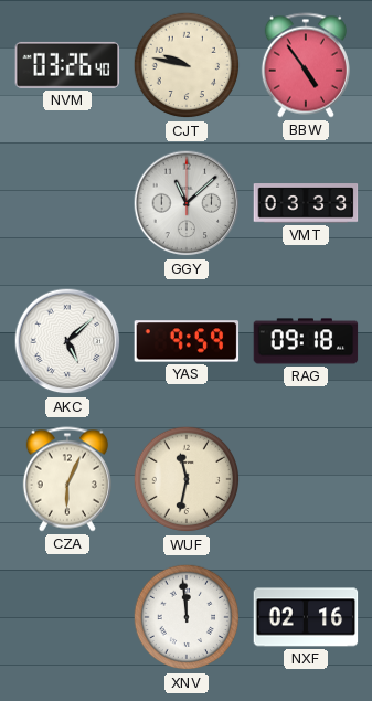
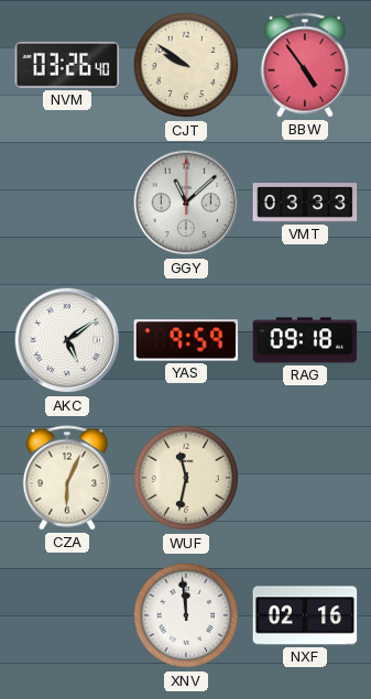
CJT: 9:47 -> 9:51 (186, 65)
AKC: 5:08 -> 5:09 (67, 340)
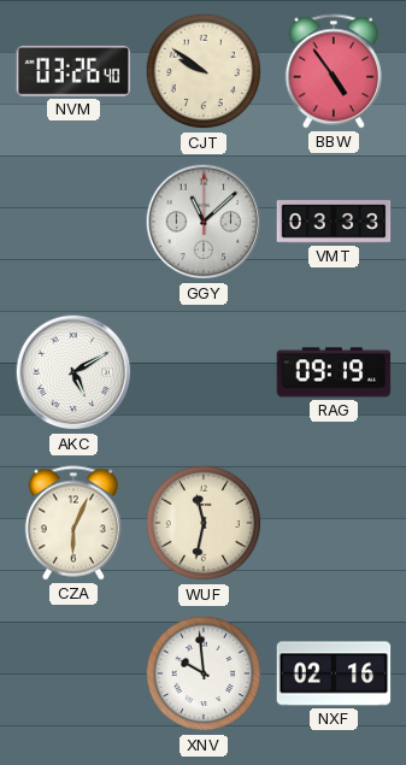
AKC: 5:09 -> 5:10 (73, 372)
YAS: 9:59 -> none (186, 340)
RAG: 09:18 -> 09:19 (334, 372)
XNV: 11:59 -> 9:59 (204, 673)
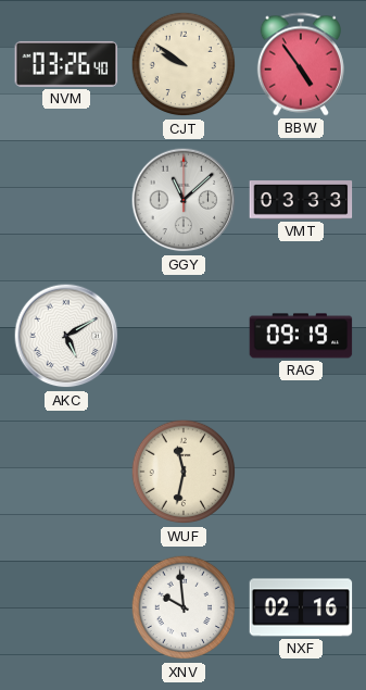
CZA: 6:04 -> none (73, 523)
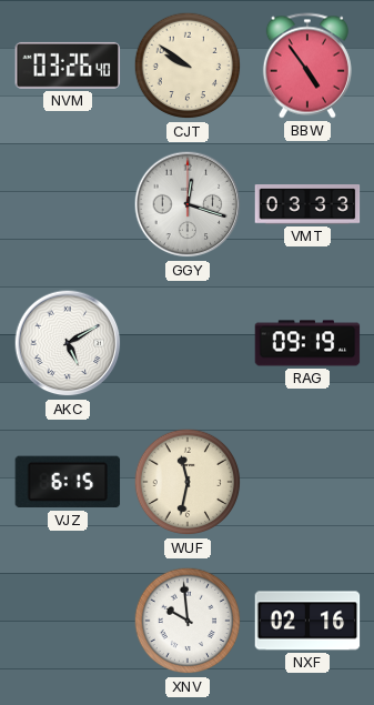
GGY: 11:08 -> 12:18 (188, 204)
VJZ: none -> 6:15 (68, 482)
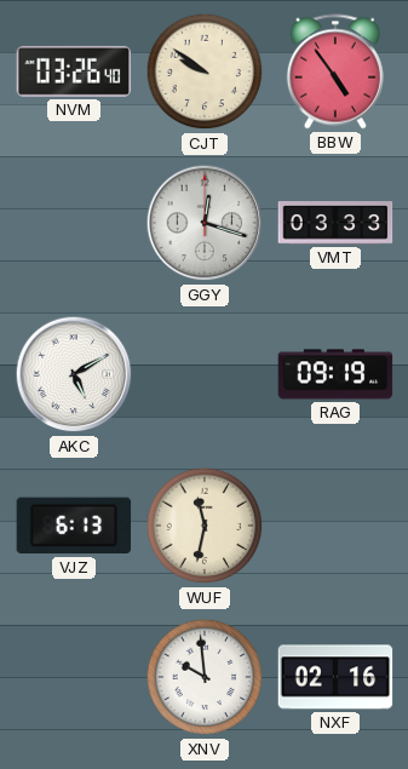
VJZ: 6:15 -> 6:13 (74, 526)
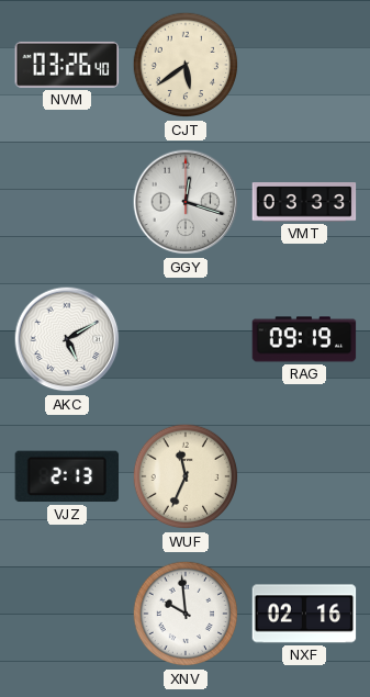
CJT: 9:51 -> 5:39 (186, 65)
BBW: 4:54 -> none (335, 71)
VJZ: 6:13 -> 2:13 (67, 476)
WUF: 11:32 -> 11:34 (186, 476)
